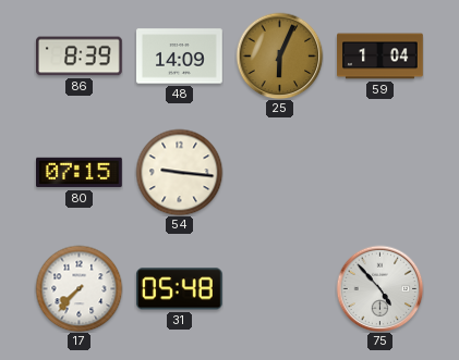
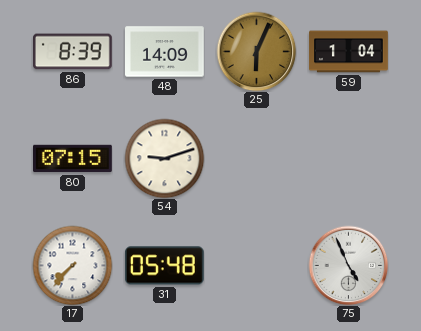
54: 9:16 -> 9:12 (164, 158)
75: 4:53 -> 4:56 (348, 265)
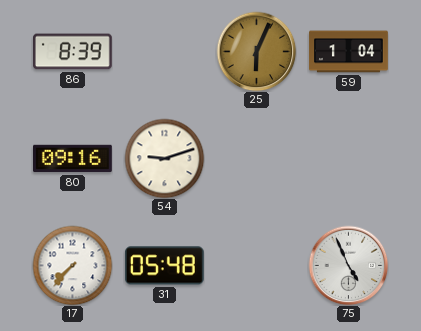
48: 14:09 -> none (165, 52)
80: 07:15 -> 09:16 (73, 159)
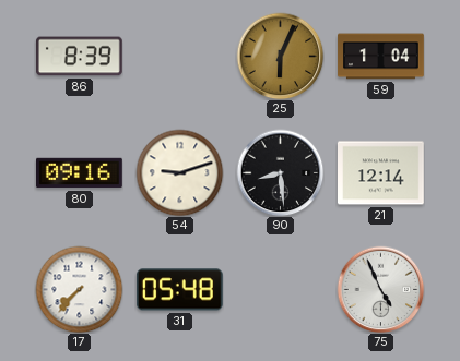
90: none -> 8:29 (280, 172)
21: none -> 12:14 (381, 173)
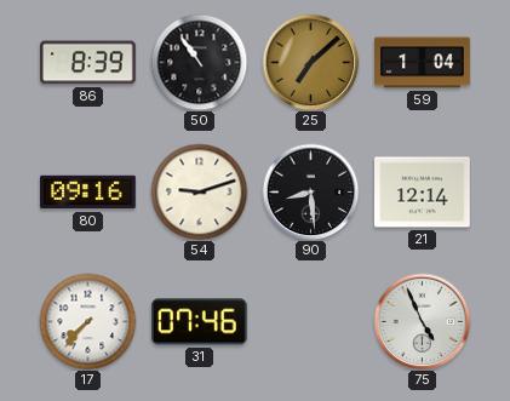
50: none -> 10:54 (199, 62)
25: 6:04 -> 7:08 (310, 62)
31: 05:48 -> 07:46 (199, 322)
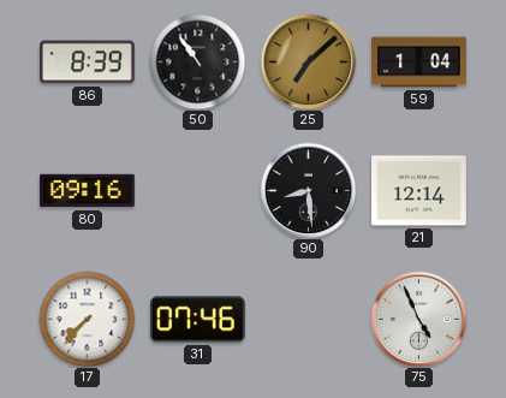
54: 9:12 -> none (199, 191)
